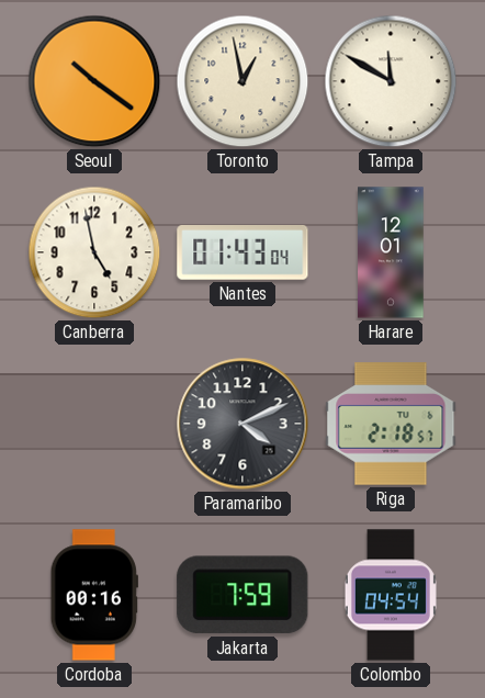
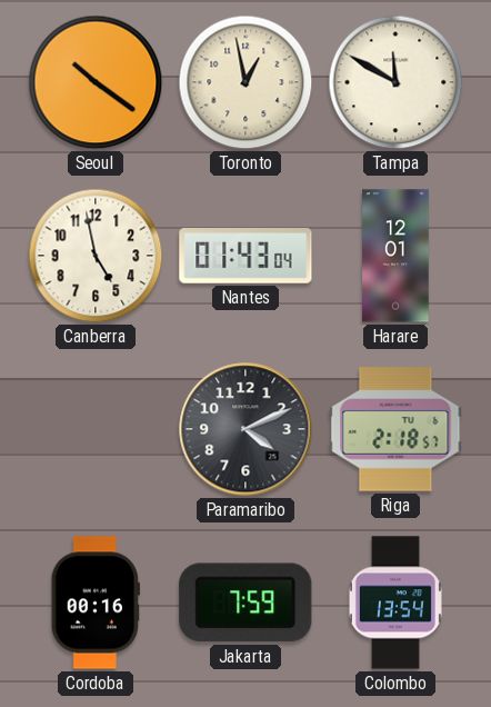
Colombo: 04:54 -> 13:54 (395, 603)
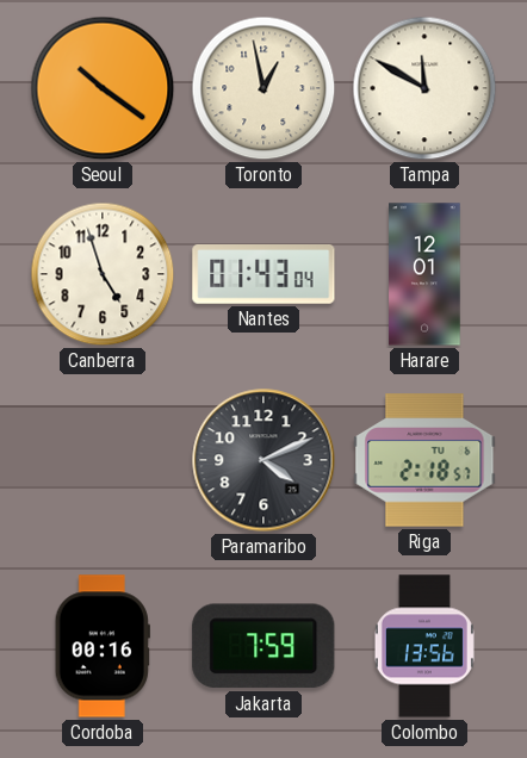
Canberra: 4:58 -> 4:57 (103, 274)
Colombo: 13:54 -> 13:56 (424, 646)
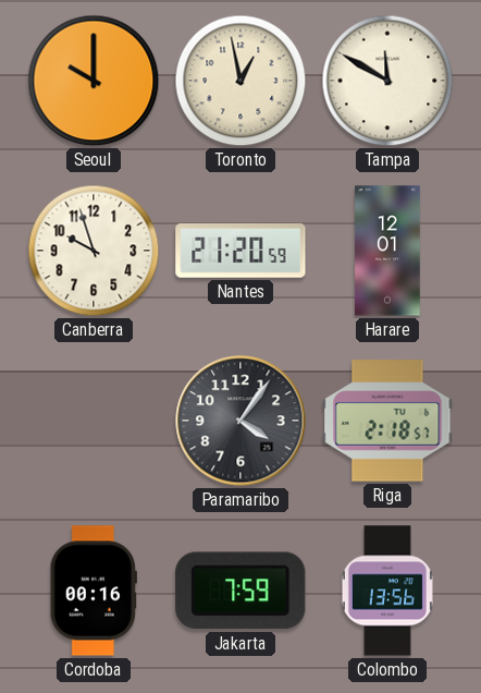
Seoul: 10:21 -> 10:00 (94, 81)
Canberra: 4:57 -> 9:57 (94, 251)
Nantes: 01:43 -> 21:20 (240, 252)
Paramaribo: 4:11 -> 4:06 (240, 421)
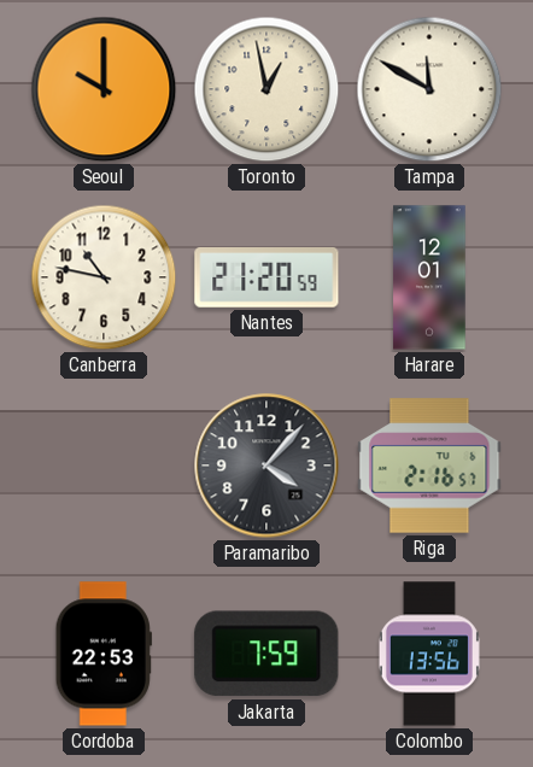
Canberra: 9:57 -> 10:47 (104, 277)
Paramaribo: 4:06 -> 4:07 (266, 466)
Riga: 2:18 -> 2:16 (429, 466)
Cordoba: 00:16 -> 22:53 (104, 654)
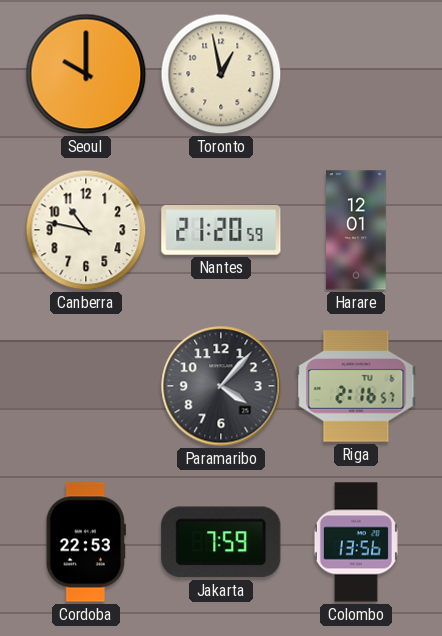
Tampa: 11:50 -> none (429, 89)
